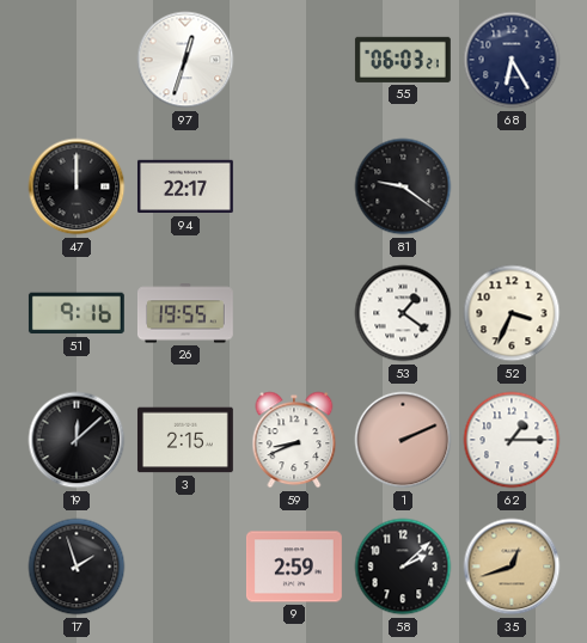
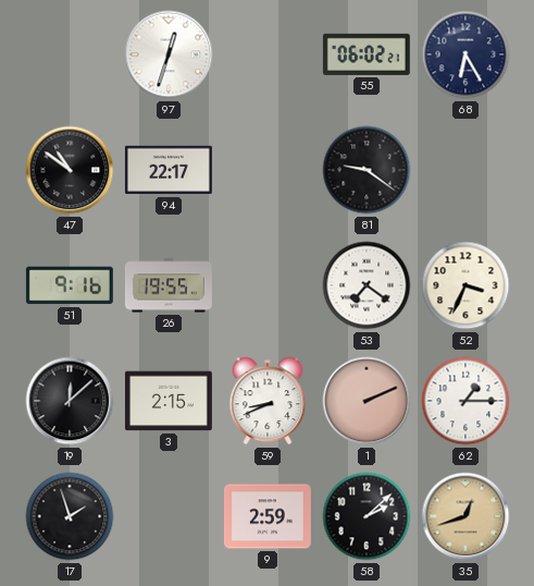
55: 06:03 -> 06:02 (367, 54)
47: 12:00 -> 10:51 (70, 170)
53: 1:21 -> 7:21 (367, 285)
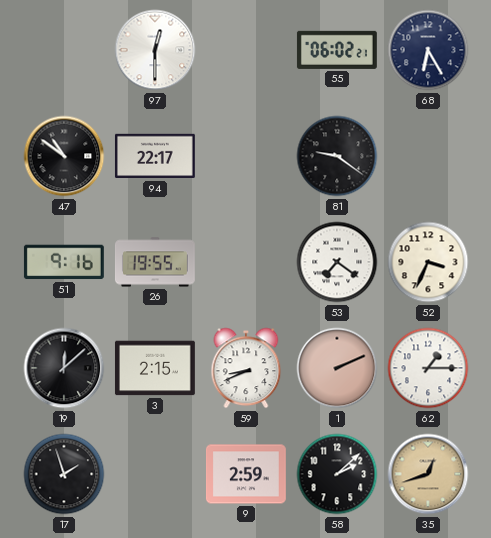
97: 12:33 -> 12:30 (155, 50)
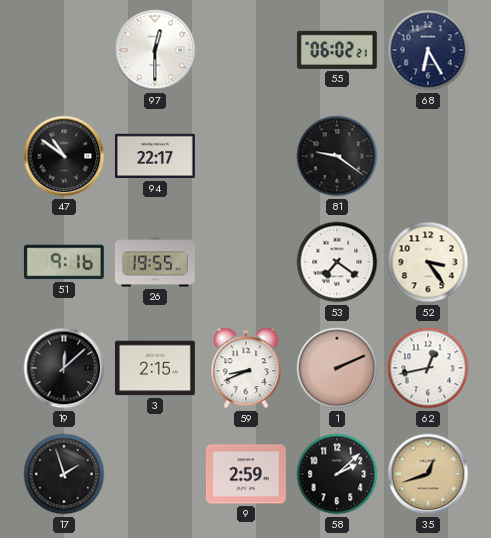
52: 3:34 -> 3:24 (428, 262)
62: 1:15 -> 12:43 (428, 368)
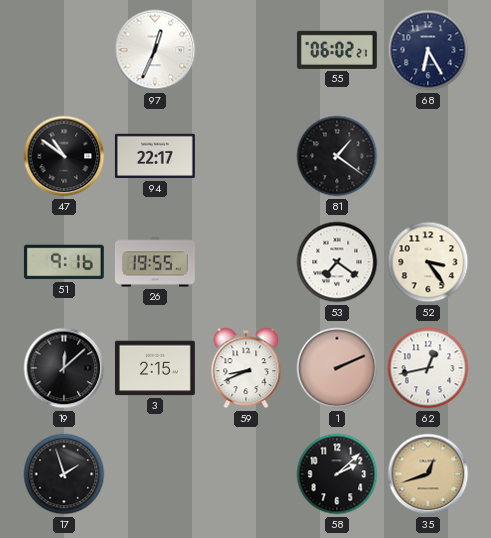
97: 12:30 -> 12:34 (155, 50)
81: 9:21 -> 1:21 (337, 156)
9: 2:59 -> none (246, 474)
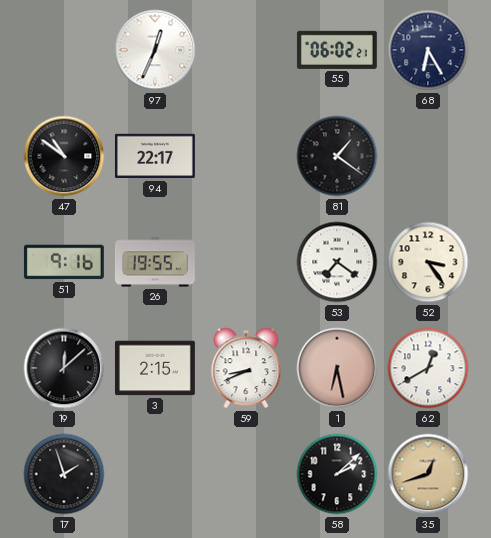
1: 2:11 -> 6:28 (337, 368)
62: 12:43 -> 12:40 (428, 368)
